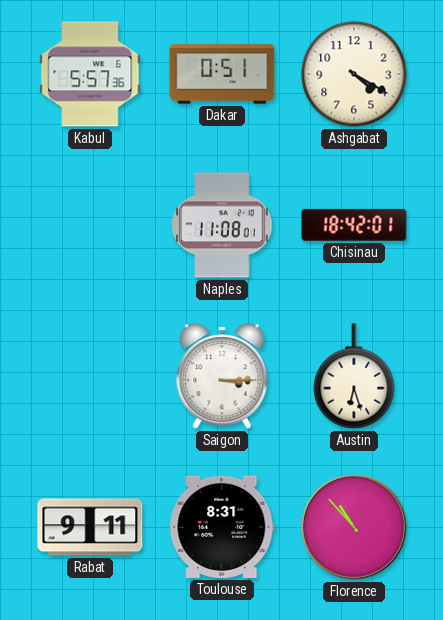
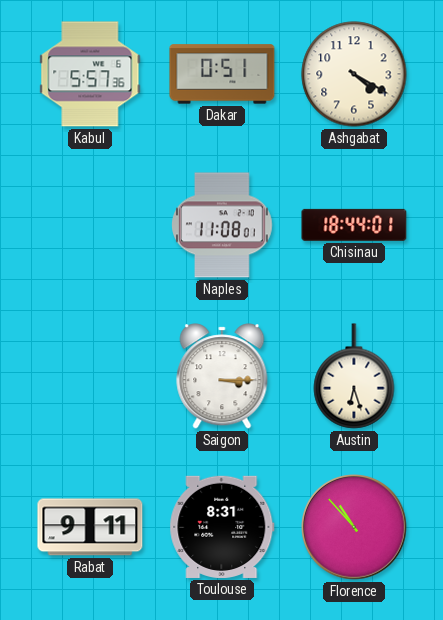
Chisinau: 18:42 -> 18:44 (354, 225)
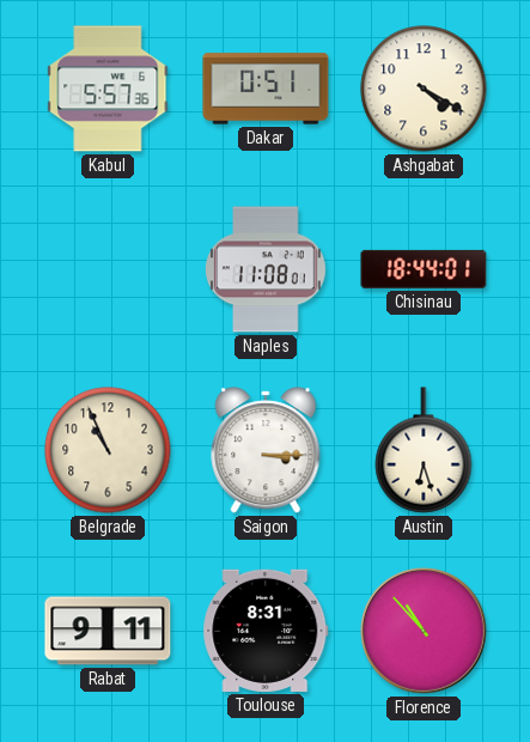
Belgrade: none -> 10:56 (108, 450)
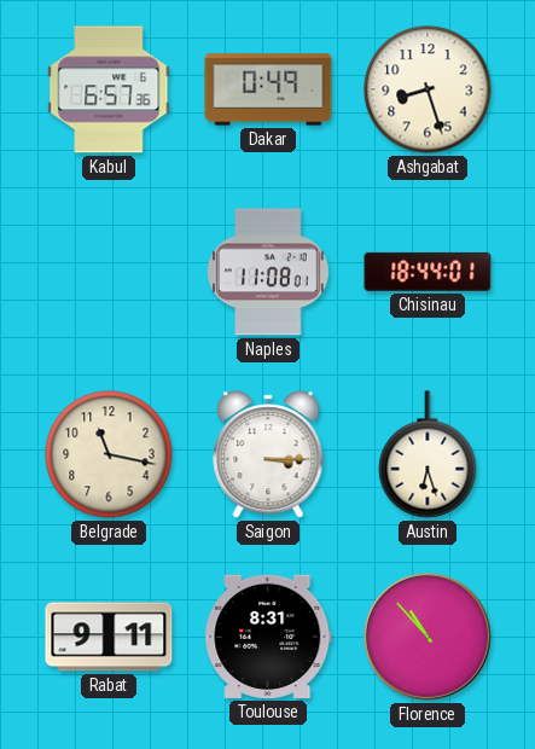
Kabul: 5:57 -> 6:57 (109, 89)
Dakar: 0:51 -> 0:49 (268, 89)
Ashgabat: 4:20 -> 8:27 (428, 89)
Belgrade: 10:56 -> 11:17 (109, 454)
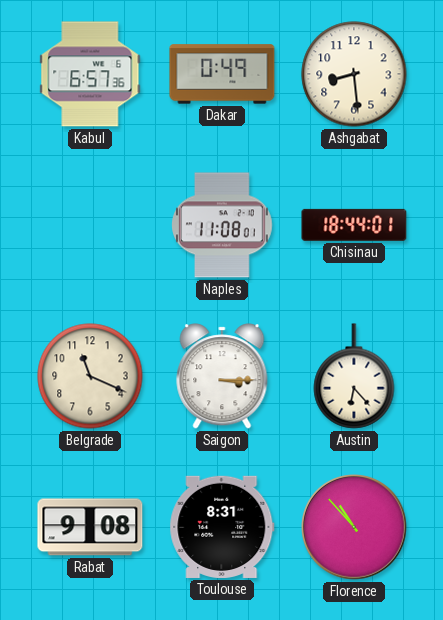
Ashgabat: 8:27 -> 8:29 (354, 74)
Belgrade: 11:17 -> 11:19 (90, 376)
Austin: 6:27 -> 6:23 (354, 376)
Rabat: 9:11 -> 9:08 (90, 527)
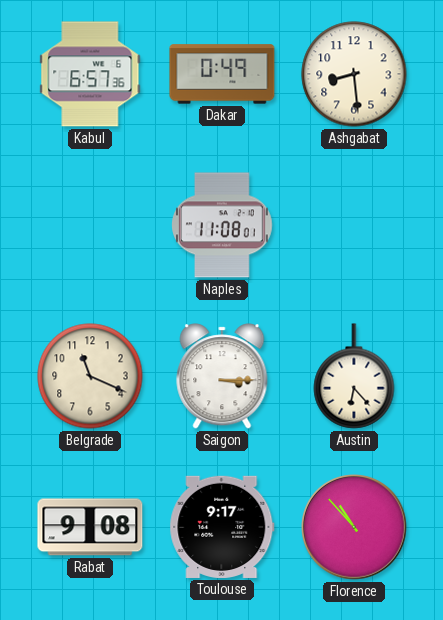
Chisinau: 18:44 -> none (354, 225)
Toulouse: 8:31 -> 9:17 (222, 527)
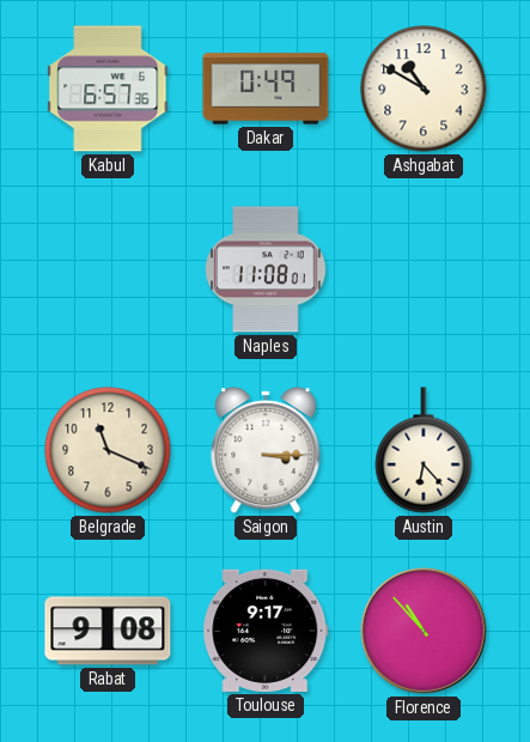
Ashgabat: 8:29 -> 10:50 (424, 89)
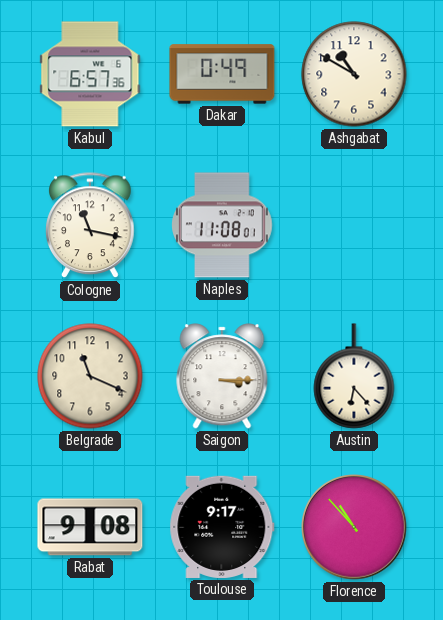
Cologne: none -> 11:17 (90, 226)
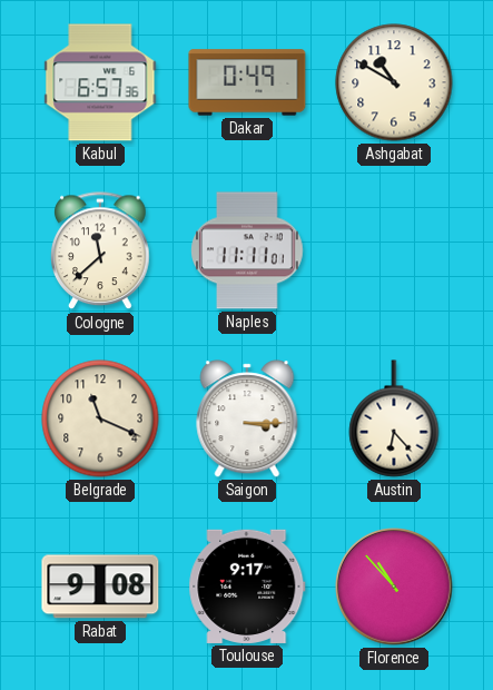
Cologne: 11:17 -> 11:38 (100, 252)
Naples: 11:08 -> 11:11 (247, 250)
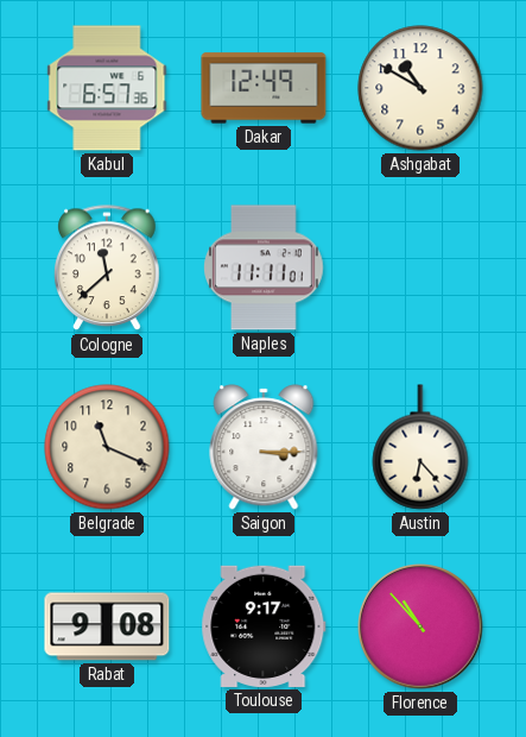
Dakar: 0:49 -> 12:49 (264, 88)
